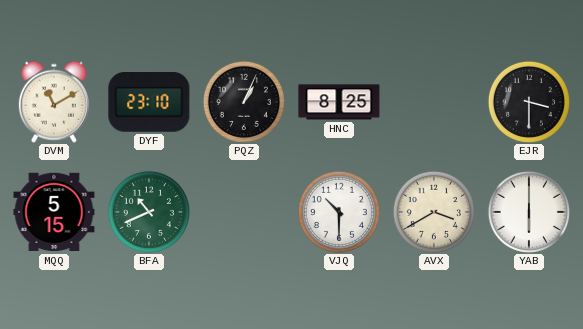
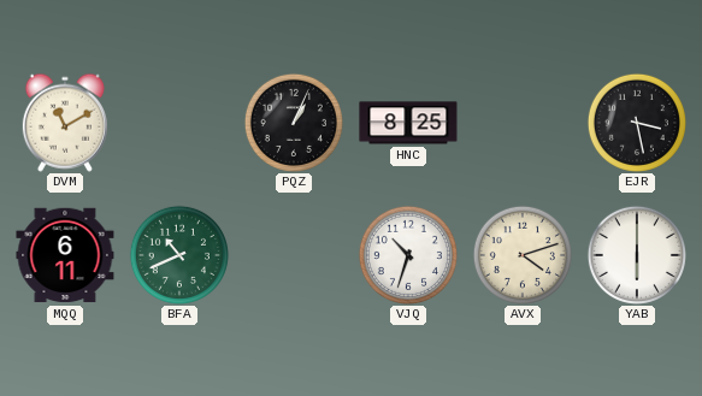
DYF: 23:10 -> none (149, 103)
EJR: 3:30 -> 3:28 (637, 123)
MQQ: 5:15 -> 6:11 (65, 255)
VJQ: 10:30 -> 10:33 (408, 255)
AVX: 3:40 -> 4:12 (523, 255)
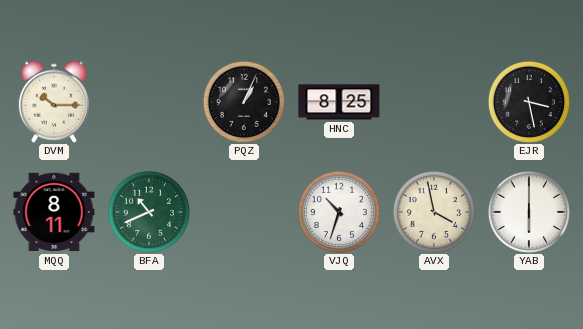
DVM: 11:10 -> 10:15 (54, 102)
MQQ: 6:11 -> 8:11 (54, 212)
AVX: 4:12 -> 3:58 (434, 212)
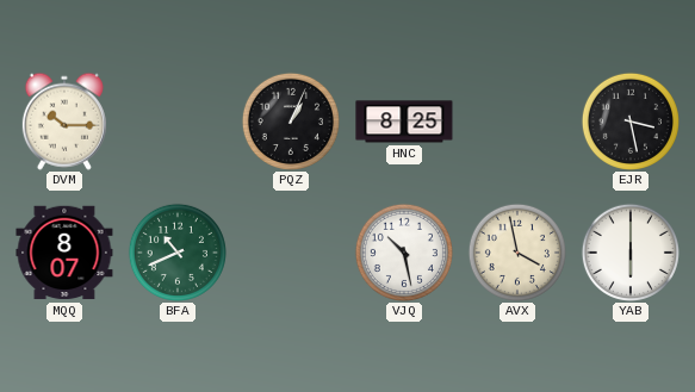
MQQ: 8:11 -> 8:07 (64, 253)
VJQ: 10:33 -> 10:28 (404, 253)
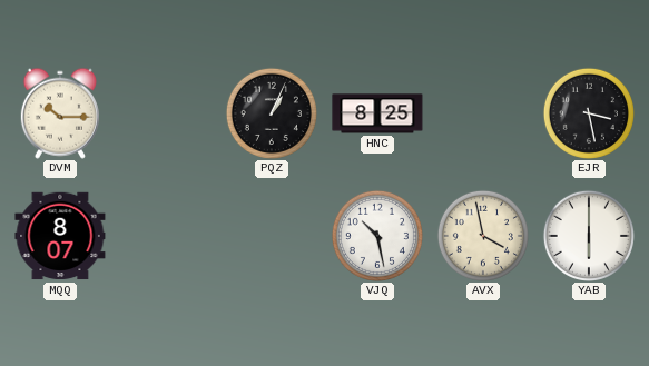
BFA: 10:41 -> none (178, 253)
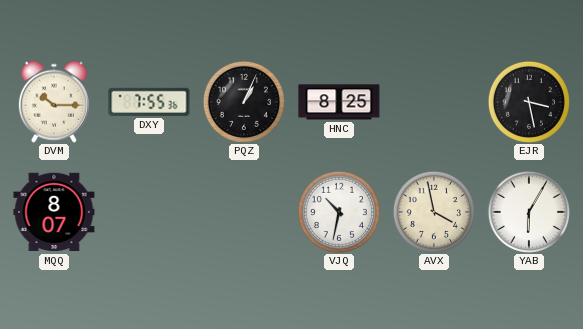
DXY: none -> 7:55 (149, 102)
VJQ: 10:28 -> 10:32 (339, 212)
YAB: 6:00 -> 6:05 (529, 212)
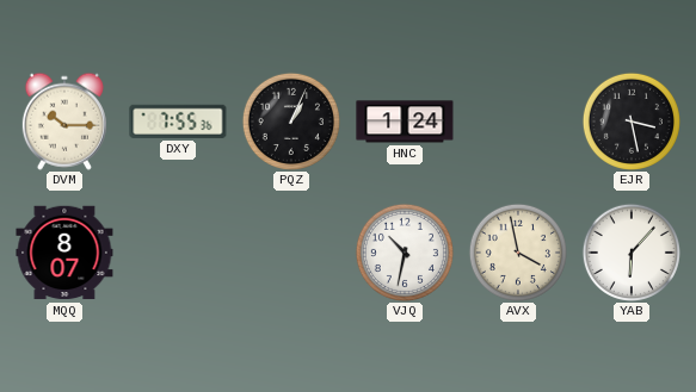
HNC: 8:25 -> 1:24 (405, 122)
YAB: 6:05 -> 6:07 (632, 253)
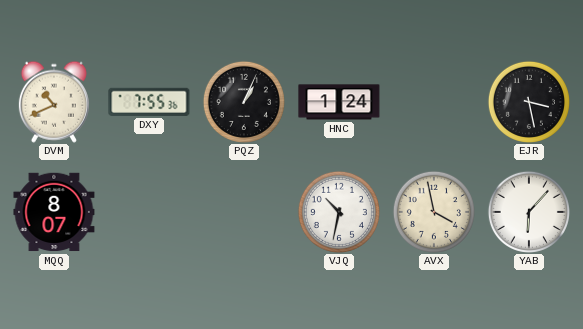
DVM: 10:15 -> 10:41 (54, 102)
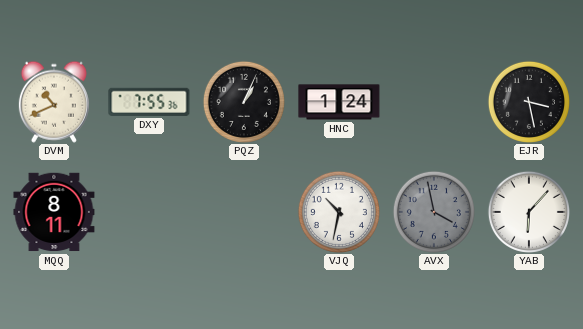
MQQ: 8:07 -> 8:11 (54, 212)
AVX dial: cream -> grey (434, 212)
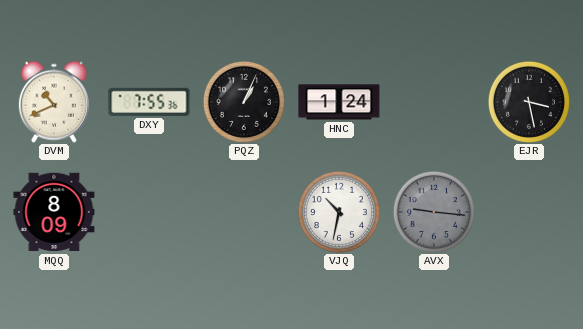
MQQ: 8:11 -> 8:09 (54, 212)
AVX: 3:58 -> 9:16 (434, 212)
YAB: 6:07 -> none (529, 212)
